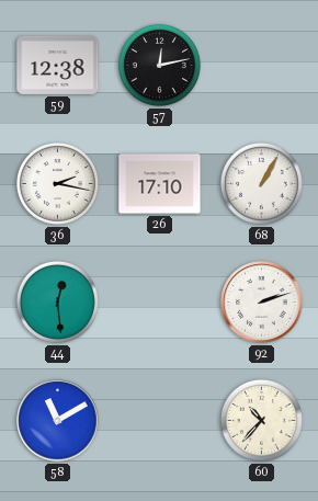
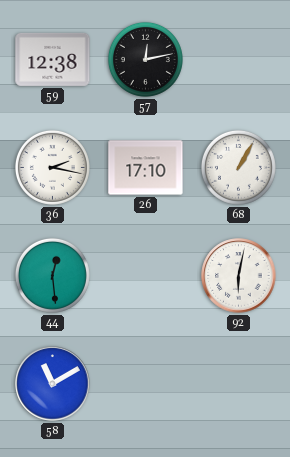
92: 2:12 -> 6:02 (239, 276)
60: 10:37 -> none (261, 420)
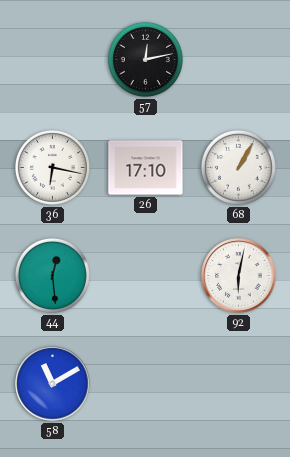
59: 12:38 -> none (53, 59)
36: 2:17 -> 6:17 (52, 167)
